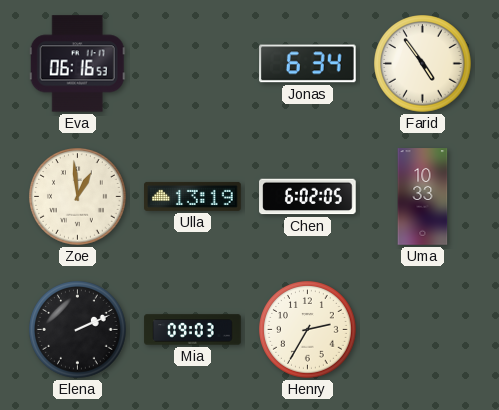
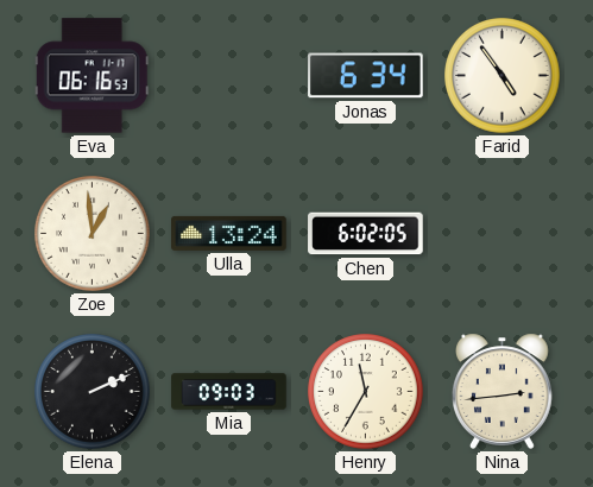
Ulla: 13:19 -> 13:24 (229, 233)
Uma: 10:33 -> none (423, 197)
Henry: 2:35 -> 11:35 (366, 392)
Nina: none -> 2:44 (503, 391)
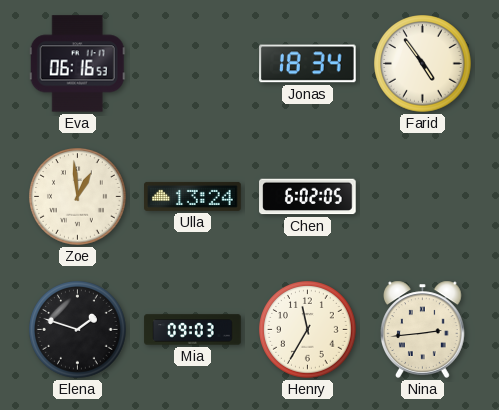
Jonas: 6:34 -> 18:34 (308, 64)
Elena: 2:11 -> 1:48 (78, 330)
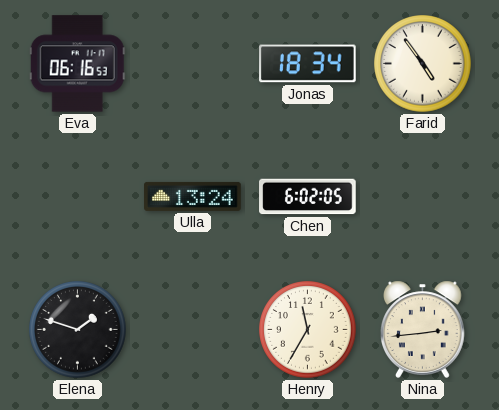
Zoe: 12:59 -> none (78, 197)
Mia: 09:03 -> none (193, 330)
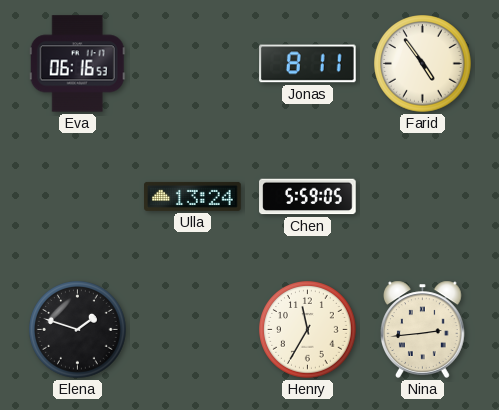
Jonas: 18:34 -> 8:11 (308, 64)
Chen: 6:02 -> 5:59 (308, 197)
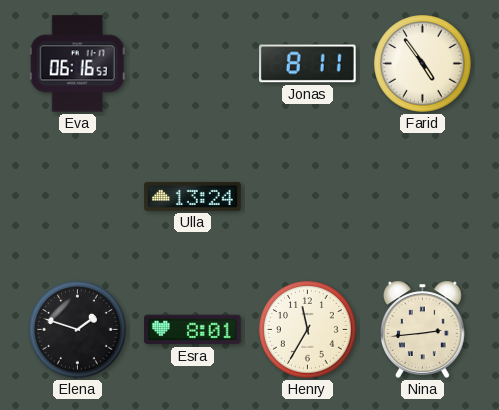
Chen: 5:59 -> none (308, 197)
Esra: none -> 8:01 (193, 330)
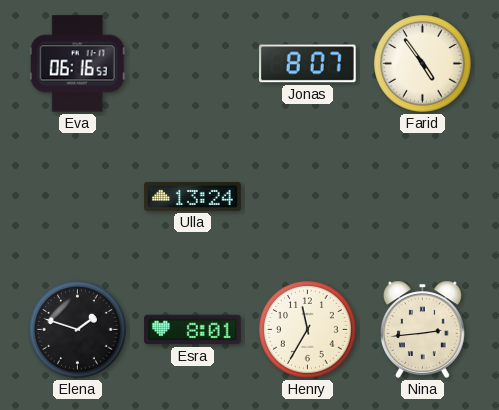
Jonas: 8:11 -> 8:07 (308, 64)
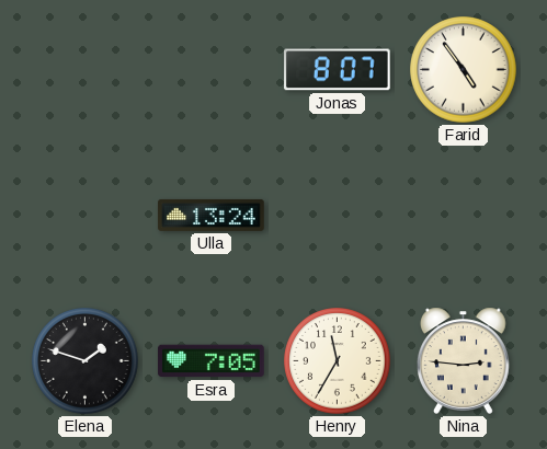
Eva: 06:16 -> none (77, 64)
Esra: 8:01 -> 7:05 (212, 361)
Nina: 2:44 -> 2:46 (464, 360)
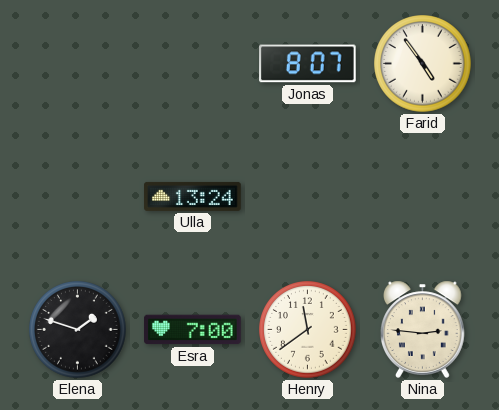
Esra: 7:05 -> 7:00 (193, 330)
Henry: 11:35 -> 11:39 (308, 330)
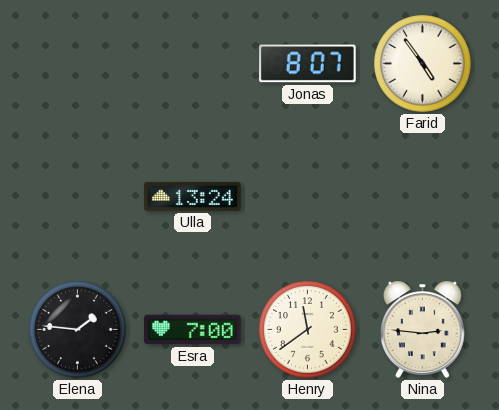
Elena: 1:48 -> 1:46 (78, 330)
